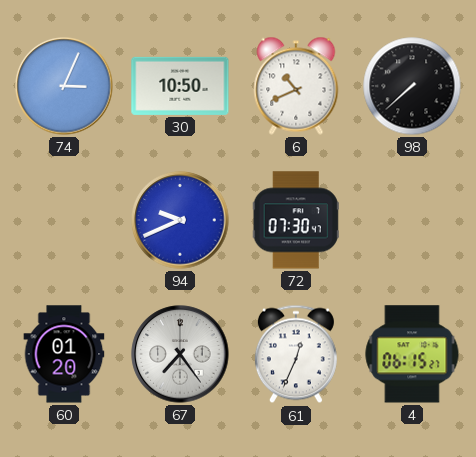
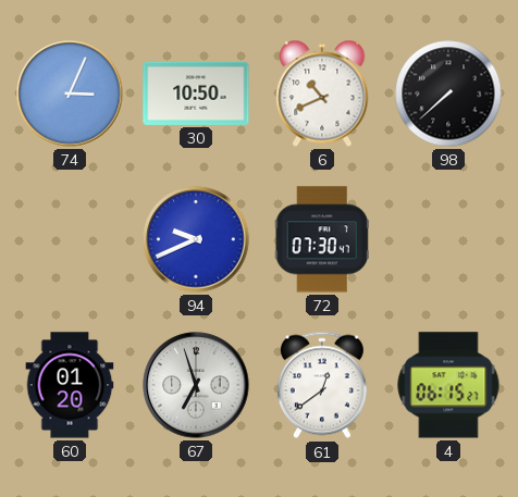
67: 7:24 -> 6:57 (196, 385)
61: 12:34 -> 12:39 (322, 385)
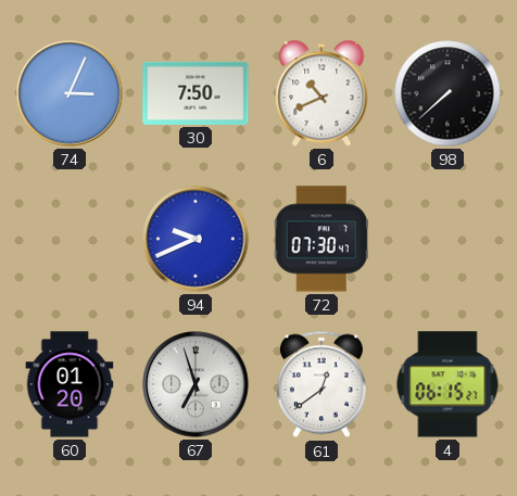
30: 10:50 -> 7:50 (196, 93)
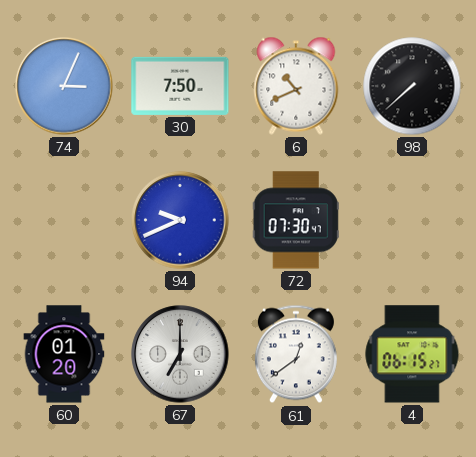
67: 6:57 -> 7:00 (180, 354)
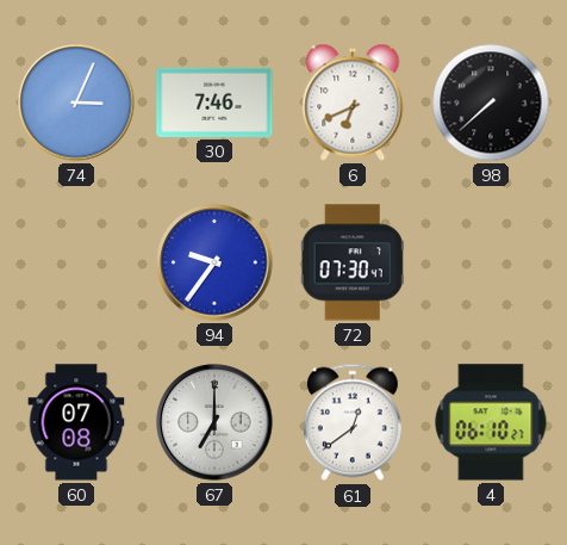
30: 7:50 -> 7:46 (214, 103)
6: 10:41 -> 6:41 (353, 103)
94: 9:41 -> 9:36 (214, 262)
60: 01:20 -> 07:08 (76, 422)
4: 06:15 -> 06:10 (491, 422)
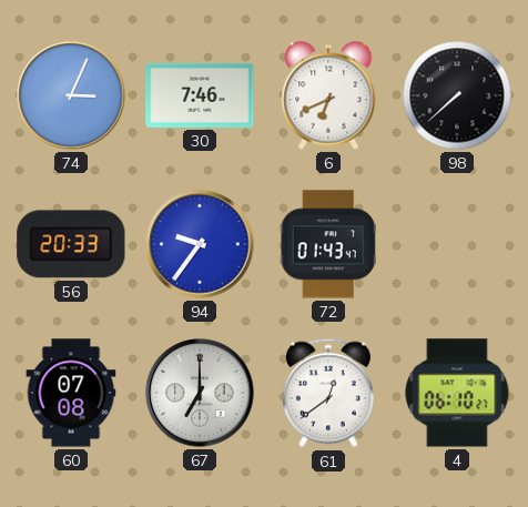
56: none -> 20:33 (71, 244)
72: 07:30 -> 01:43 (328, 244)
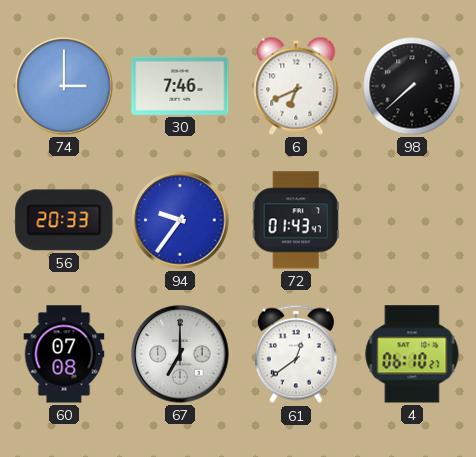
74: 3:04 -> 3:00 (64, 86)
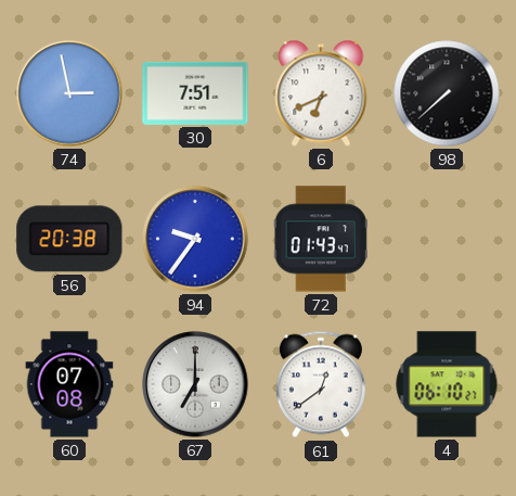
74: 3:00 -> 2:58 (69, 93)
30: 7:46 -> 7:51 (195, 93)
56: 20:33 -> 20:38 (69, 239)
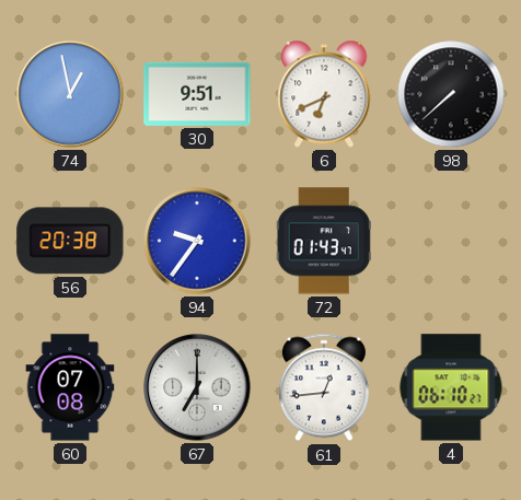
74: 2:58 -> 12:58 (70, 94)
30: 7:51 -> 9:51 (197, 94)
61: 12:39 -> 12:44 (324, 387)
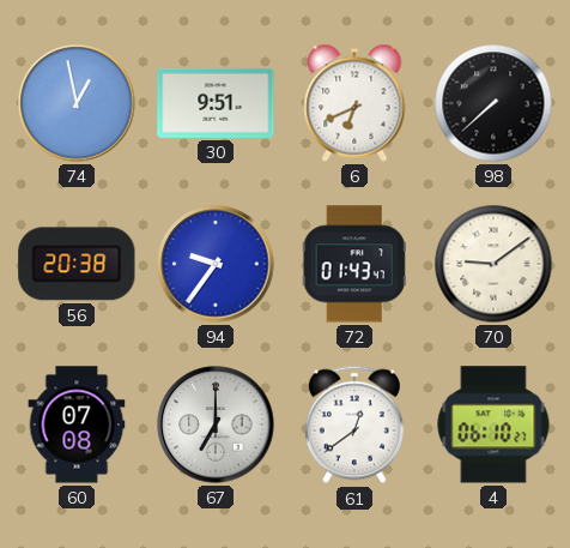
70: none -> 9:09 (493, 264)
61: 12:44 -> 12:39 (354, 424)
